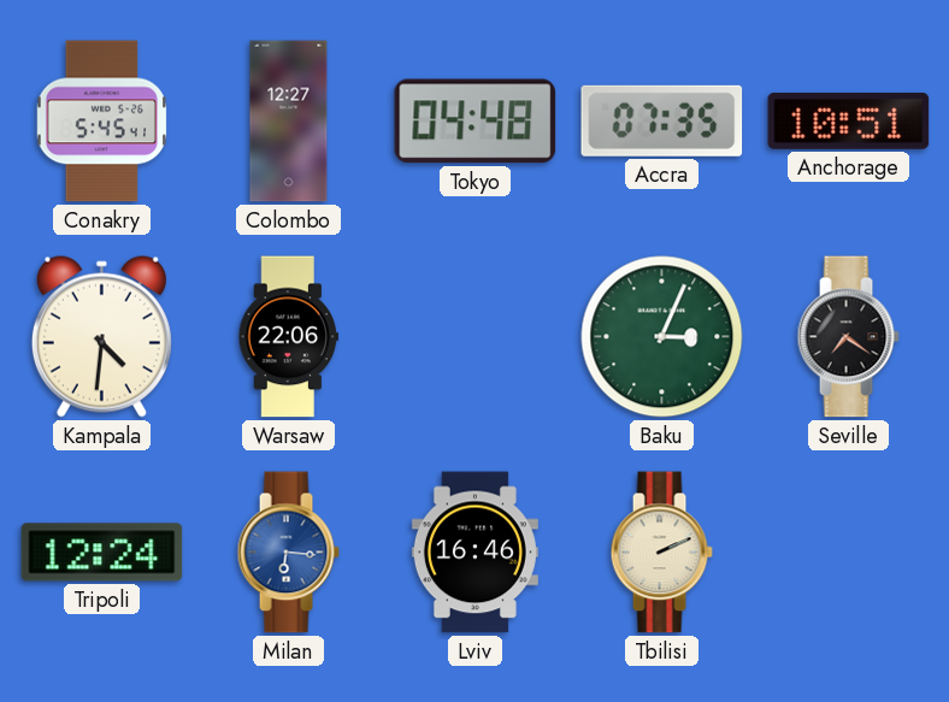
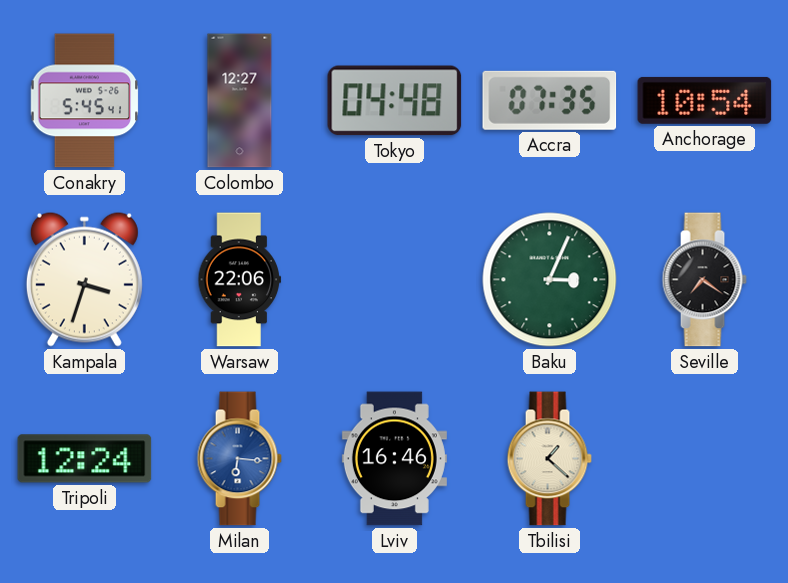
Anchorage: 10:51 -> 10:54 (705, 100)
Kampala: 4:31 -> 3:33 (84, 279)
Tbilisi: 2:11 -> 1:22 (549, 459)
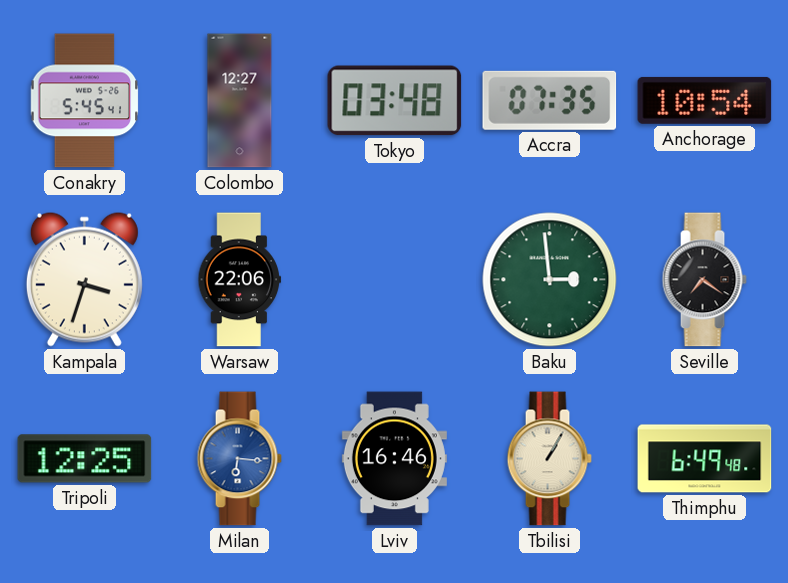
Tokyo: 04:48 -> 03:48 (395, 101)
Baku: 3:04 -> 2:59 (550, 280)
Tripoli: 12:24 -> 12:25 (85, 459)
Tbilisi: 1:22 -> 1:05 (549, 459)
Thimphu: none -> 6:49 (705, 459)
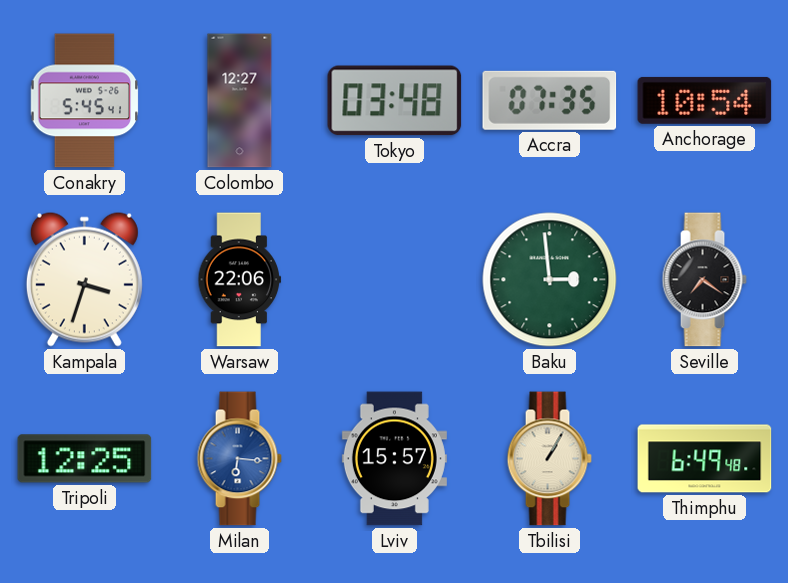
Lviv: 16:46 -> 15:57 (394, 459)
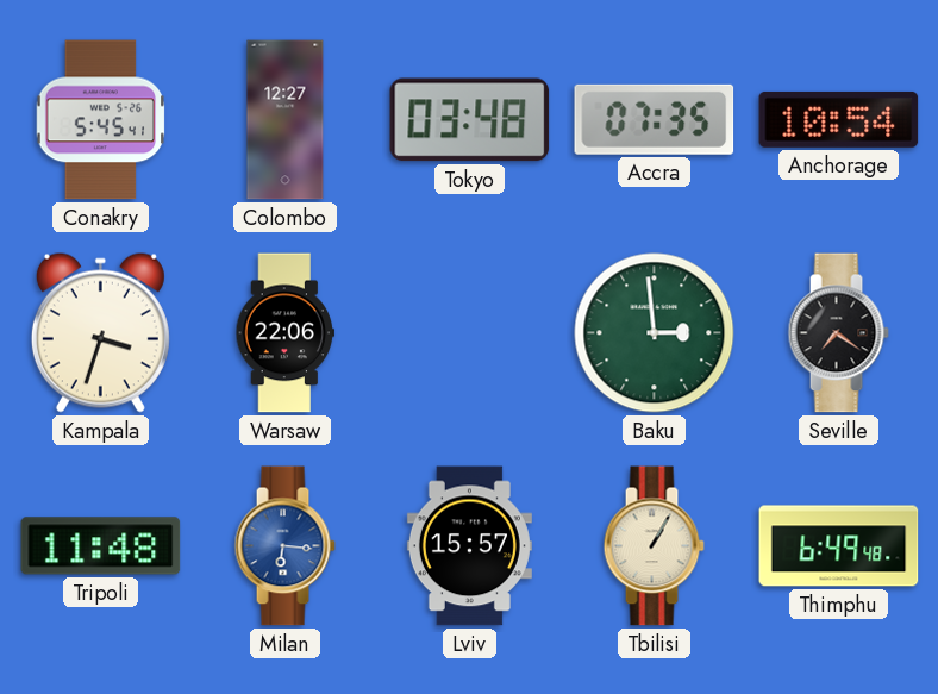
Tripoli: 12:25 -> 11:48 (101, 546)
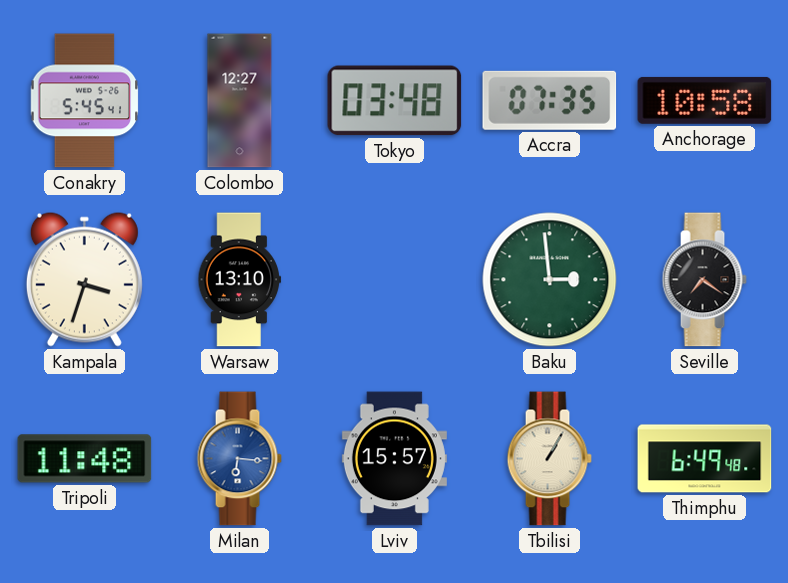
Anchorage: 10:54 -> 10:58 (705, 100)
Warsaw: 22:06 -> 13:10 (240, 280)
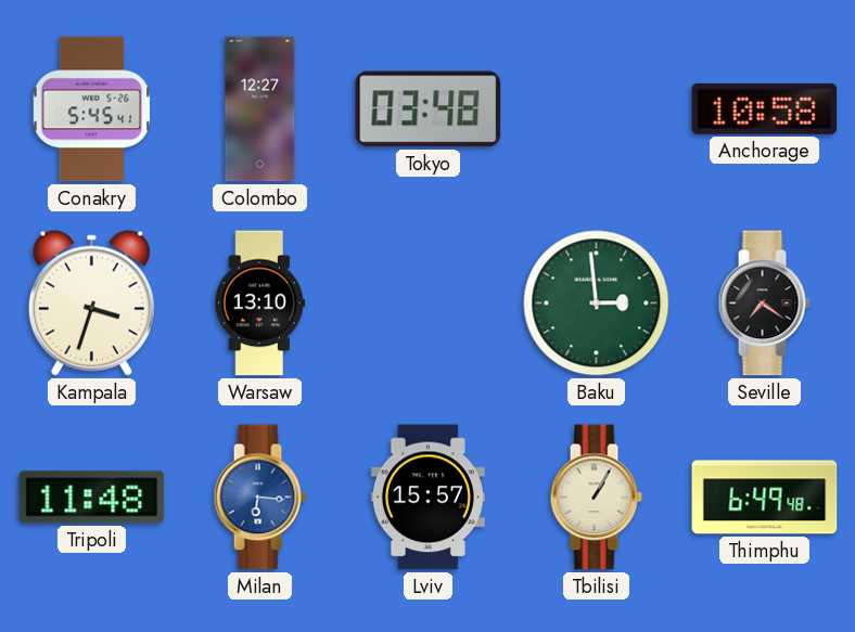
Accra: 07:35 -> none (550, 100)
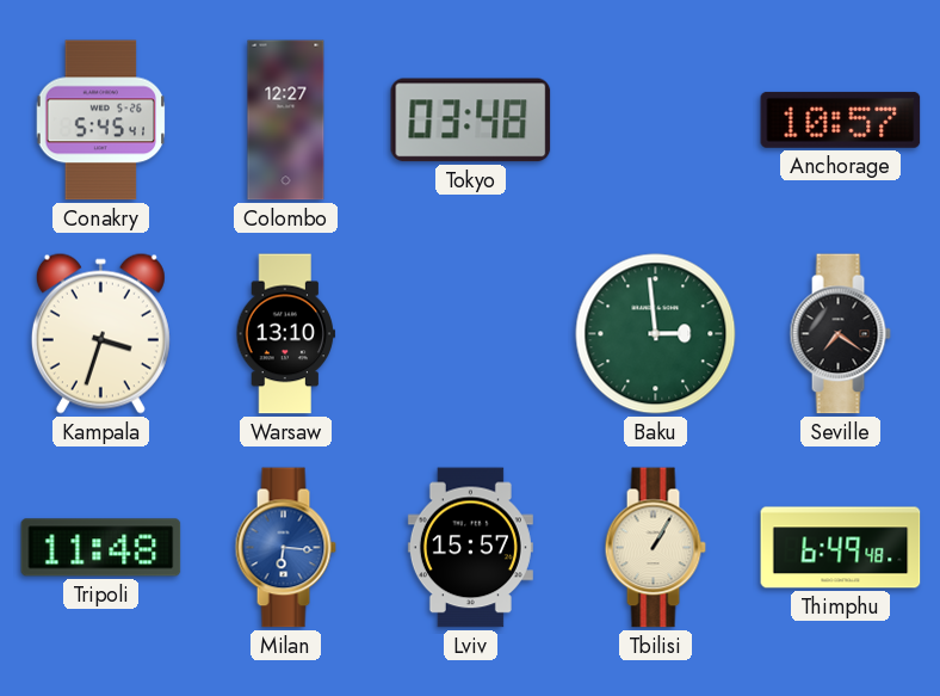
Anchorage: 10:58 -> 10:57 (841, 119)
